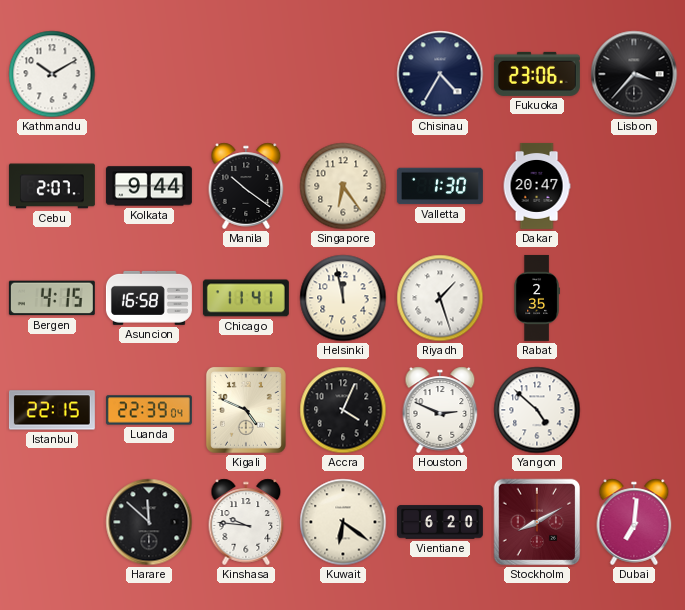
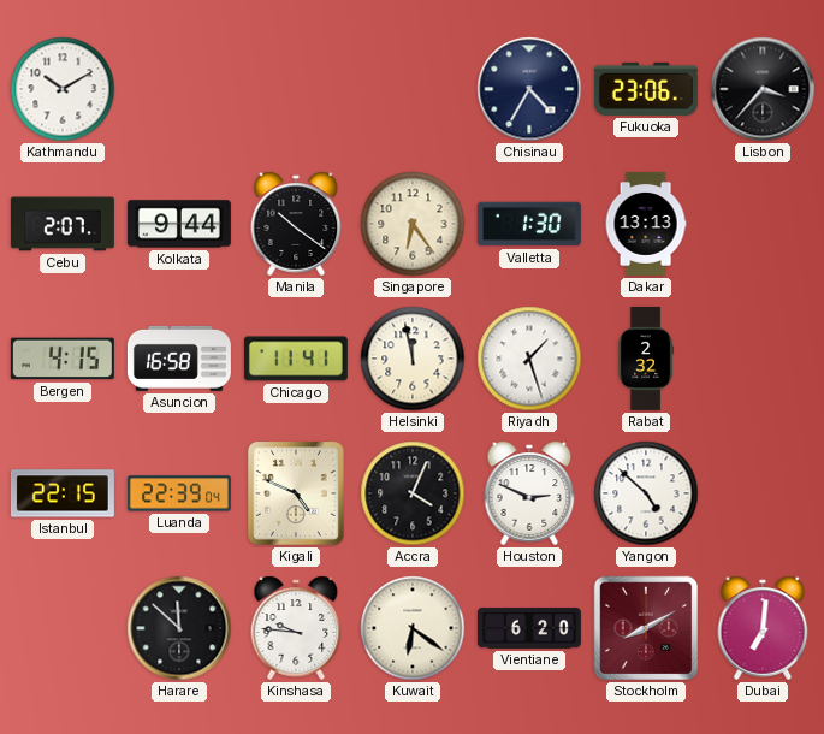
Dakar: 20:47 -> 13:13 (646, 224)
Rabat: 2:35 -> 2:32 (646, 359)
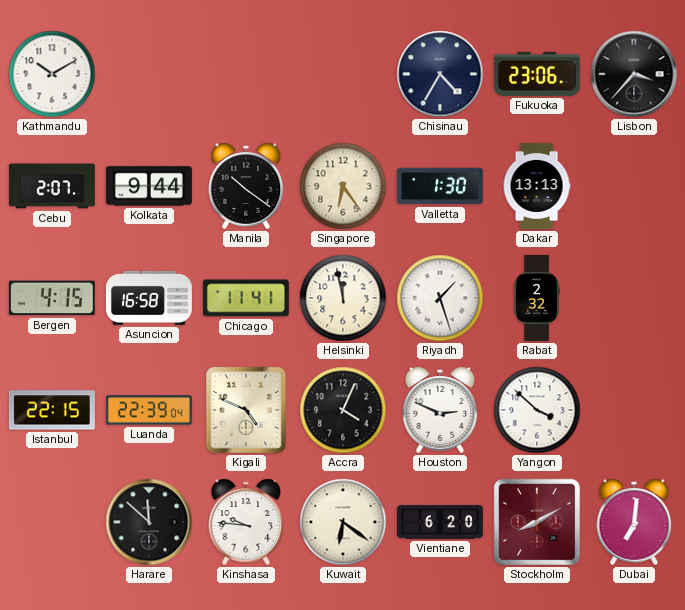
Yangon: 4:52 -> 3:52 (537, 410)
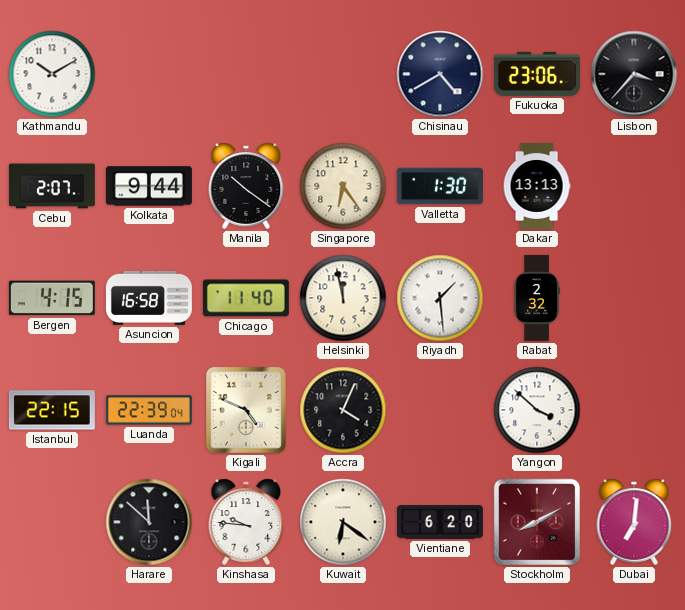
Chisinau: 4:35 -> 4:40 (440, 74)
Chicago: 11:41 -> 11:40 (246, 298)
Riyadh: 1:27 -> 1:29 (440, 298)
Houston: 2:49 -> none (440, 410)
